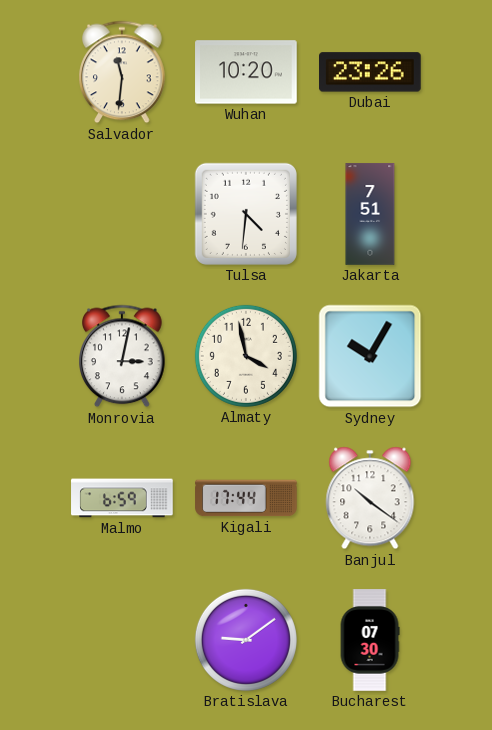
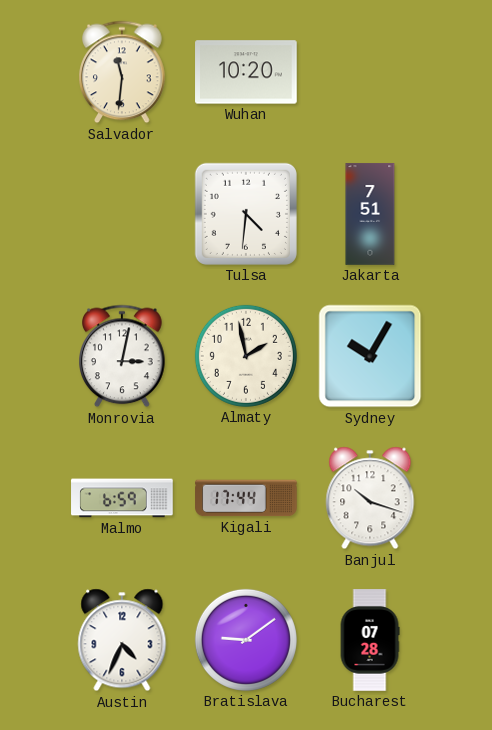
Dubai: 23:26 -> none (371, 72)
Almaty: 3:58 -> 1:58 (246, 356)
Banjul: 10:21 -> 10:18 (370, 498)
Austin: none -> 4:34 (122, 640)
Bucharest: 07:30 -> 07:28 (370, 640)
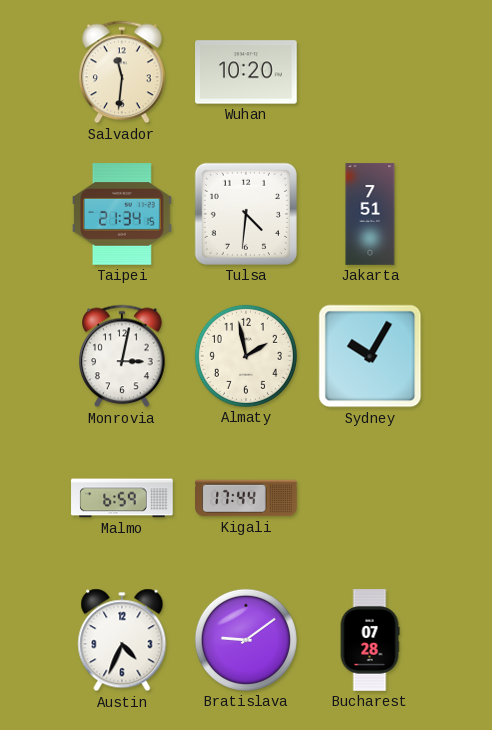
Taipei: none -> 21:34 (122, 214)
Banjul: 10:18 -> none (370, 498)
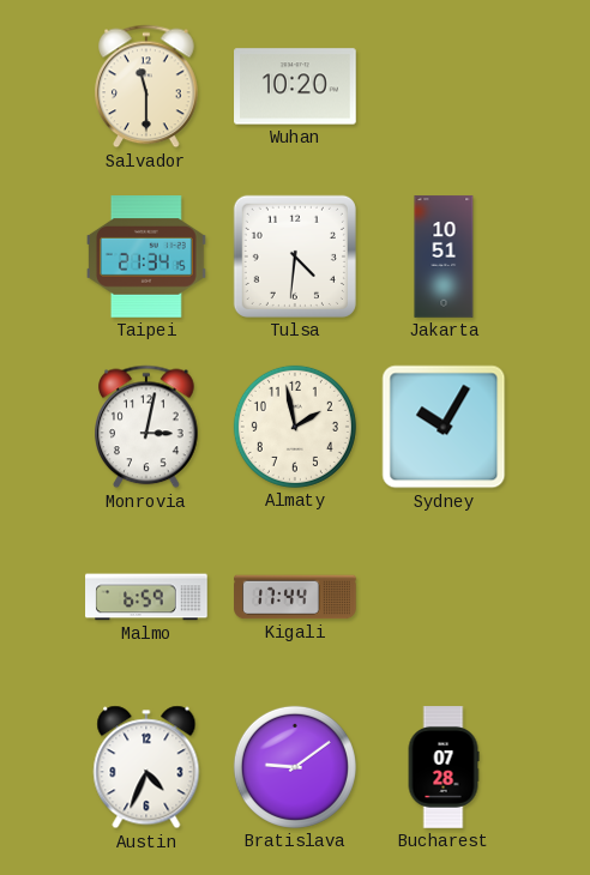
Salvador: 11:31 -> 11:30 (146, 86)
Jakarta: 7:51 -> 10:51 (444, 257)
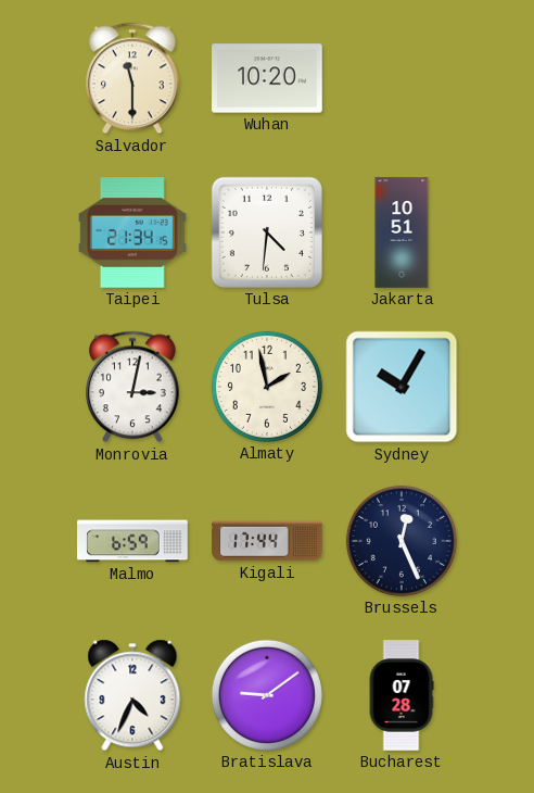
Brussels: none -> 12:26 (402, 541)
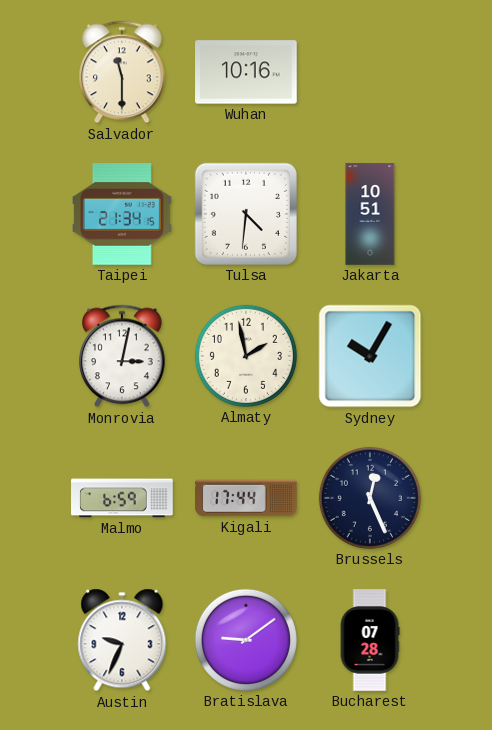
Wuhan: 10:20 -> 10:16 (246, 72)
Austin: 4:34 -> 9:34 (122, 640)
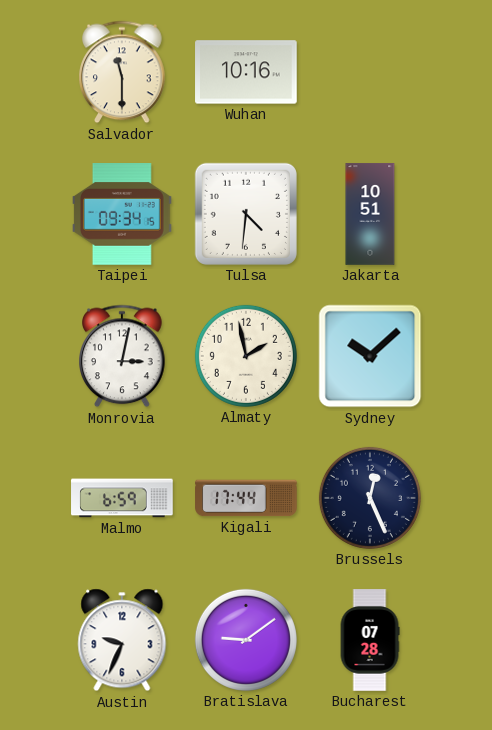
Taipei: 21:34 -> 09:34 (122, 214)
Sydney: 10:05 -> 10:08 (370, 356)
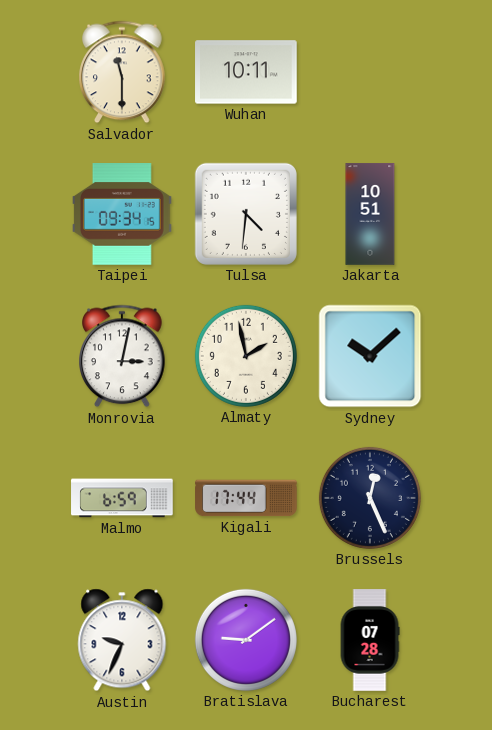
Wuhan: 10:16 -> 10:11 (246, 72)
